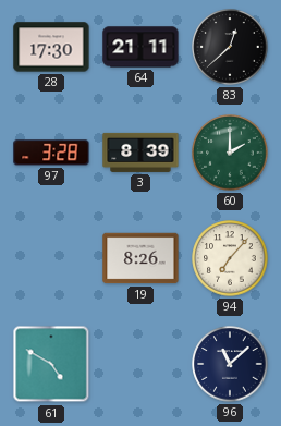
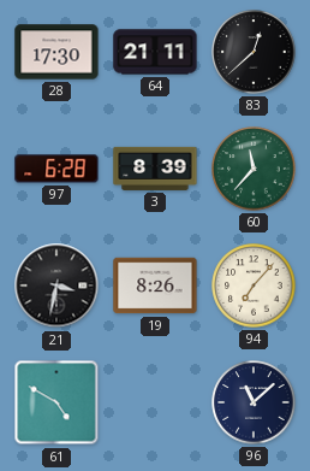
97: 3:28 -> 6:28 (56, 169)
60: 2:00 -> 11:37 (254, 169)
21: none -> 3:32 (56, 285)
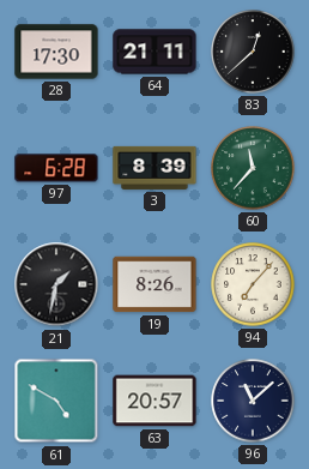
21: 3:32 -> 1:32 (56, 284)
63: none -> 20:57 (154, 401)
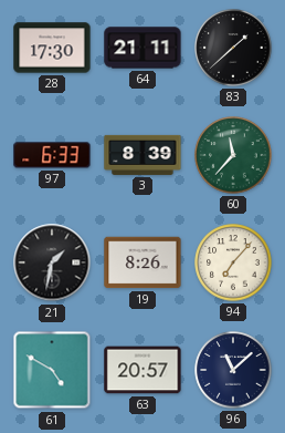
83: 12:38 -> 1:38 (233, 48)
97: 6:28 -> 6:33 (52, 155)
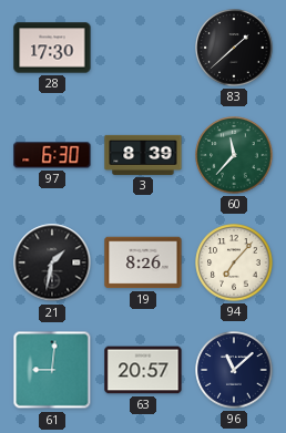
64: 21:11 -> none (142, 48)
97: 6:33 -> 6:30 (52, 155)
61: 4:50 -> 9:01 (52, 370)
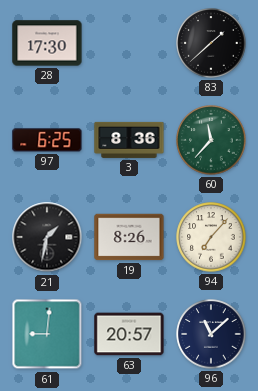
97: 6:30 -> 6:25 (47, 140)
3: 8:39 -> 8:36 (129, 140)
